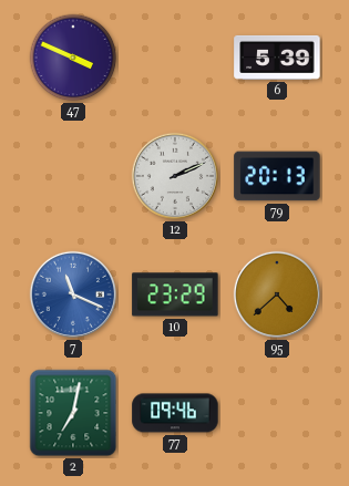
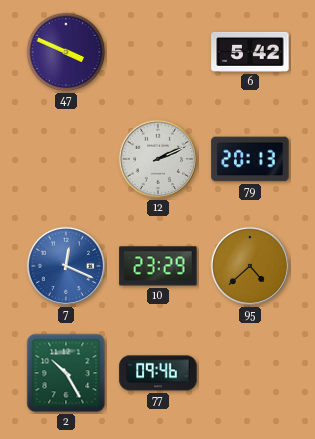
6: 5:39 -> 5:42 (250, 52)
7: 11:19 -> 12:19 (66, 266)
2: 7:02 -> 10:25 (66, 373)
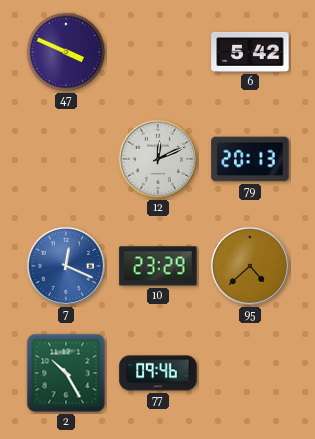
12: 2:11 -> 12:11 (158, 159)
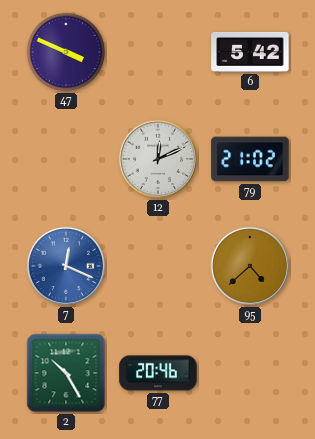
79: 20:13 -> 21:02 (250, 159)
10: 23:29 -> none (158, 266)
77: 09:46 -> 20:46 (158, 373)
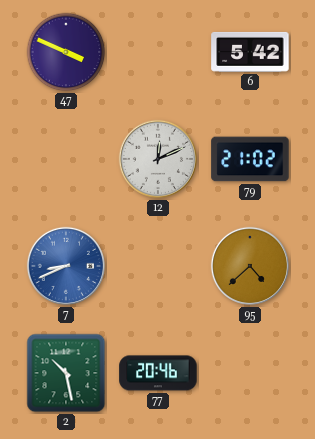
7: 12:19 -> 8:41 (66, 266)
2: 10:25 -> 10:28 (66, 373)
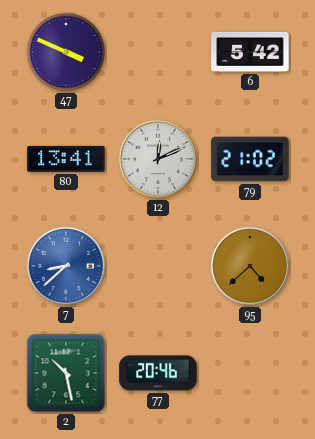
80: none -> 13:41 (66, 159)
7: 8:41 -> 8:38 (66, 266)
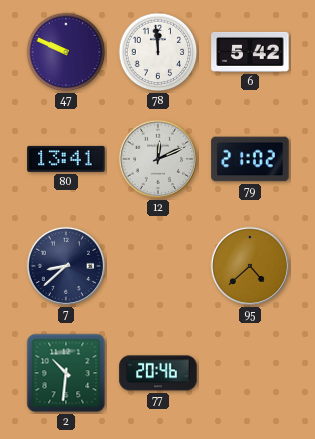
47: 3:49 -> 9:49 (66, 52)
78: none -> 11:59 (158, 52)
7 dial: blue -> navy (66, 266)
2: 10:28 -> 10:31 (66, 373)
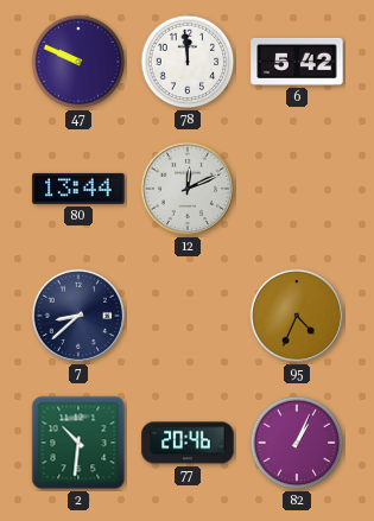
80: 13:41 -> 13:44 (78, 189)
79: 21:02 -> none (250, 159)
95: 4:38 -> 4:34 (297, 316)
82: none -> 1:04 (297, 443)
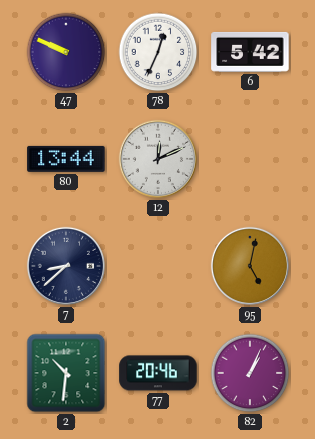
78: 11:59 -> 12:34 (158, 52)
95: 4:34 -> 5:02 (250, 266)
